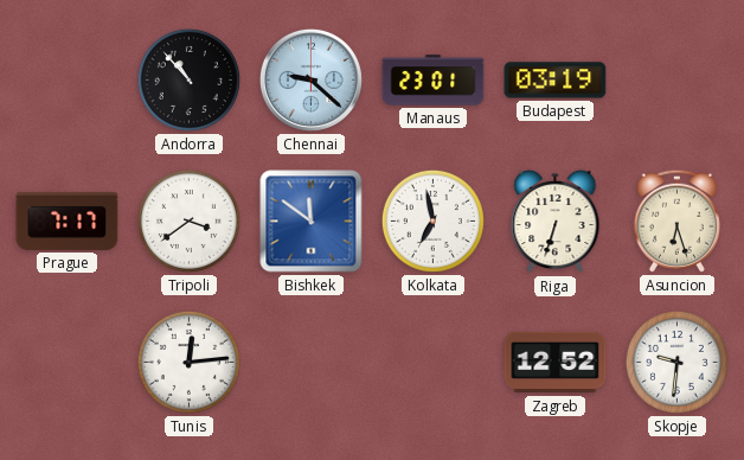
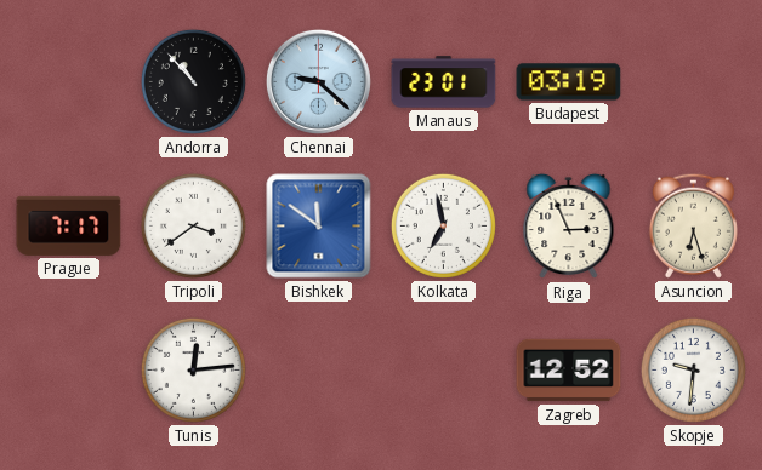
Riga: 6:33 -> 2:56 (569, 227)
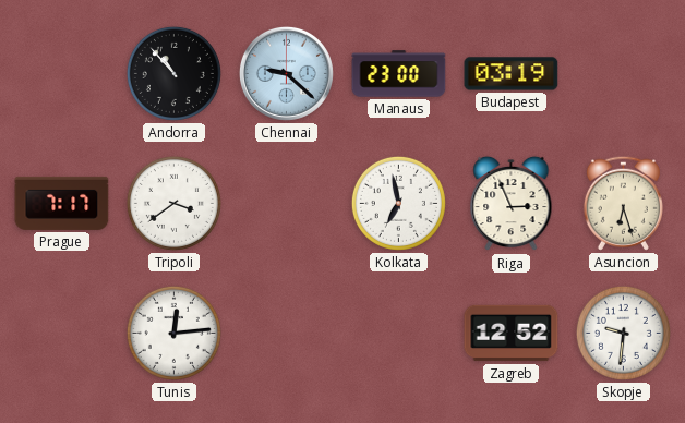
Manaus: 23:01 -> 23:00 (399, 74)
Bishkek: 11:51 -> none (319, 227)
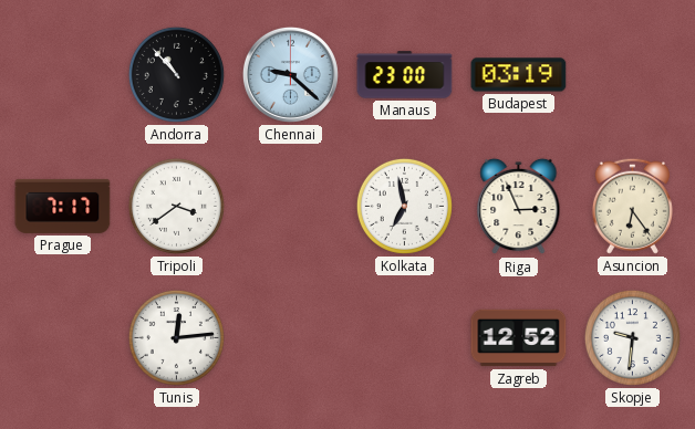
Asuncion: 6:27 -> 6:24 (632, 206)
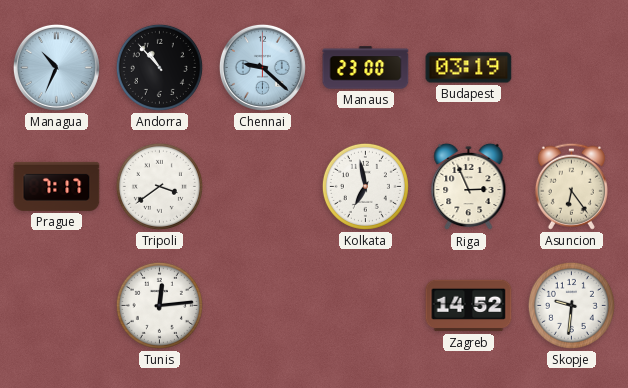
Managua: none -> 10:34 (56, 67)
Zagreb: 12:52 -> 14:52 (469, 306)
